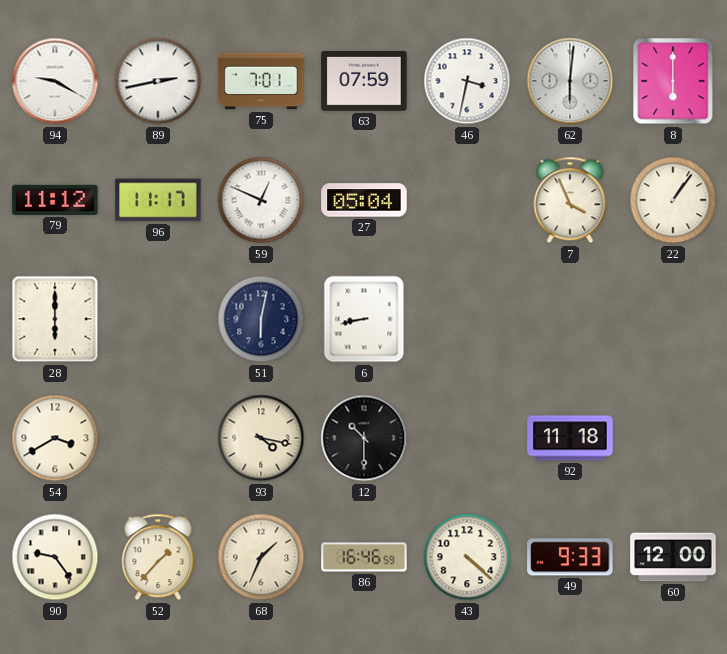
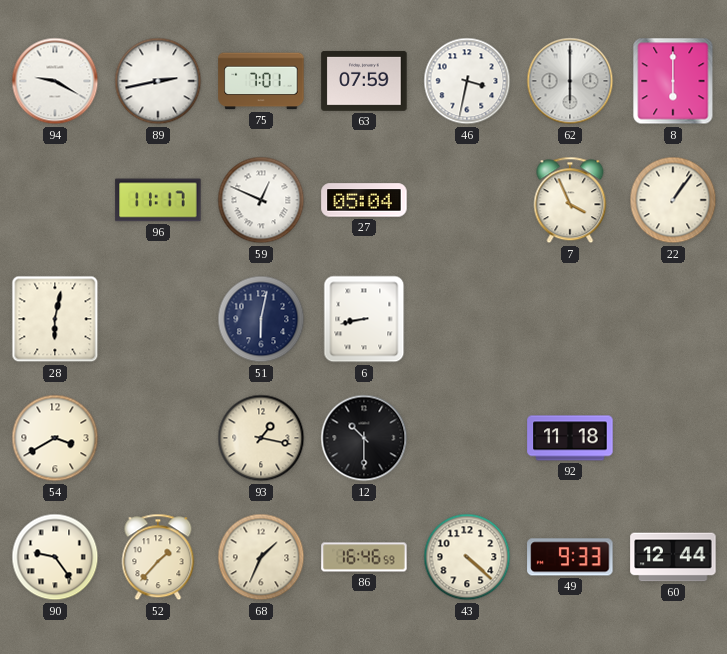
62: 6:01 -> 6:00 (570, 81)
79: 11:12 -> none (55, 200)
28: 6:00 -> 6:02 (55, 319)
93: 4:17 -> 1:17 (261, 438)
60: 12:00 -> 12:44 (673, 557)
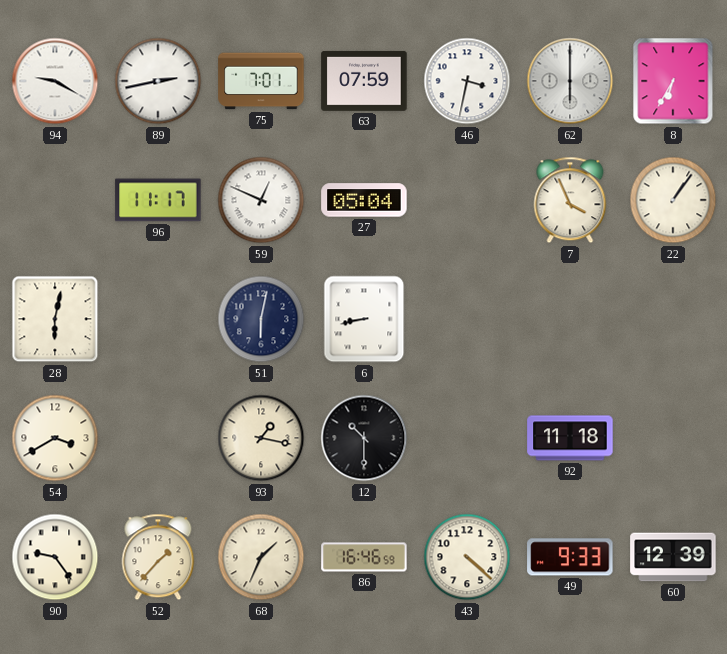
8: 6:00 -> 6:35 (673, 81)
60: 12:44 -> 12:39 (673, 557)
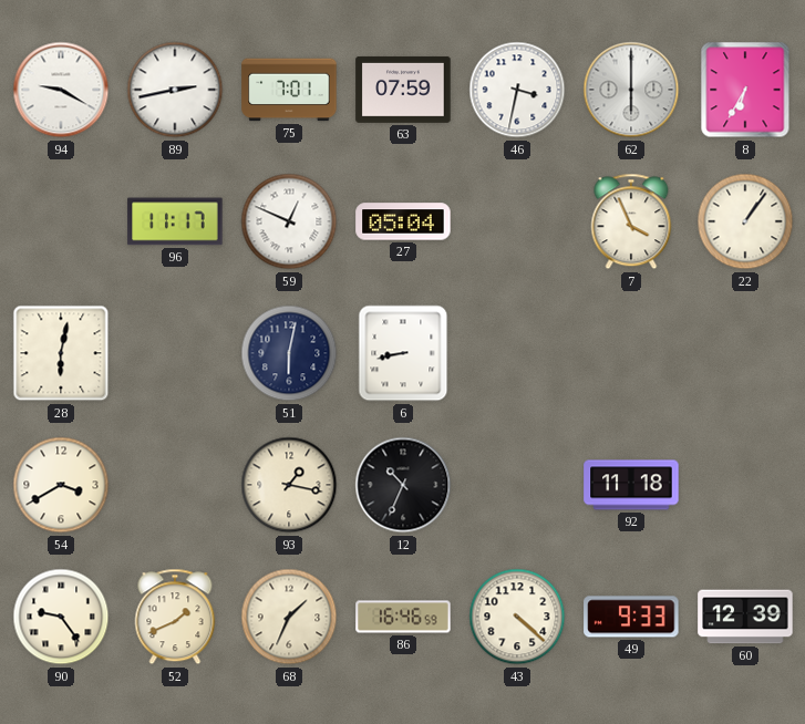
12: 10:30 -> 10:34 (403, 485)
52: 1:37 -> 1:41 (175, 617)
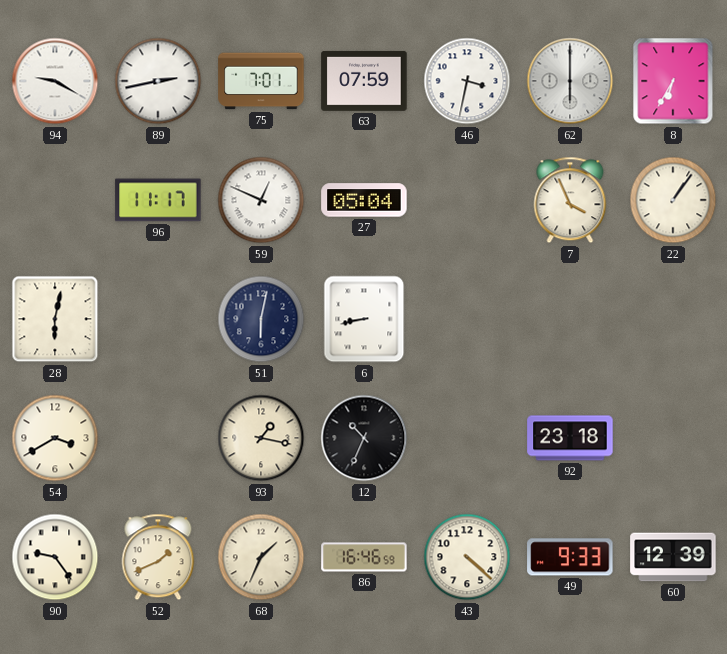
92: 11:18 -> 23:18 (570, 438)
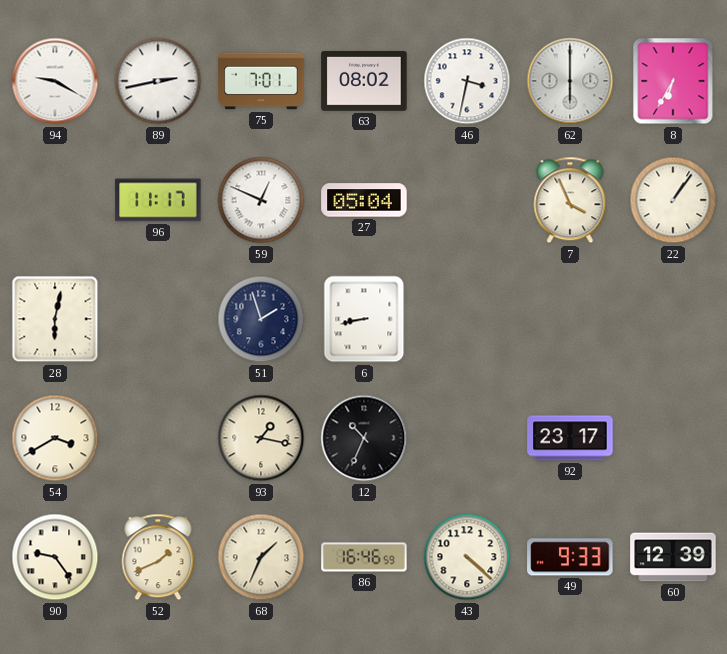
63: 07:59 -> 08:02 (364, 81)
51: 6:02 -> 1:57 (261, 319)
92: 23:18 -> 23:17 (570, 438)
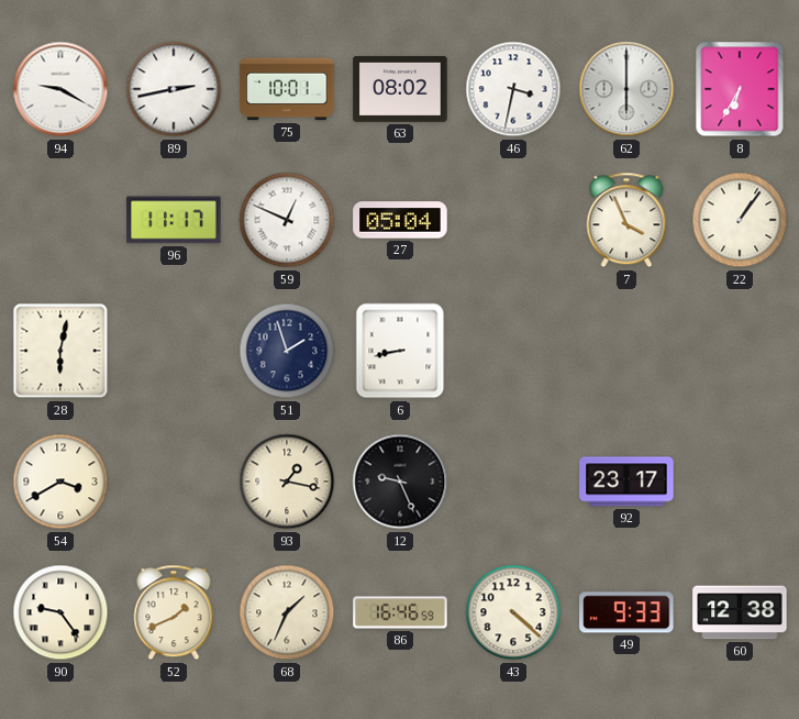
75: 7:01 -> 10:01 (287, 89)
12: 10:34 -> 9:26 (400, 482)
60: 12:39 -> 12:38 (740, 612)
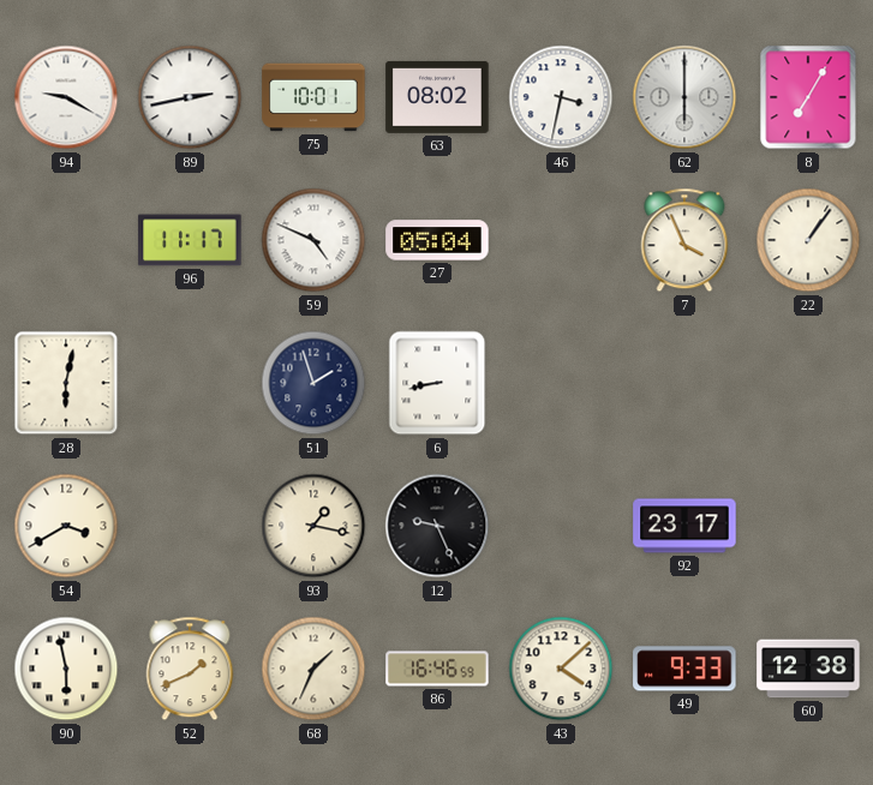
8: 6:35 -> 7:05 (808, 97)
59: 12:49 -> 4:49 (313, 240)
90: 9:24 -> 5:58 (66, 669)
43: 4:22 -> 4:08 (561, 669)
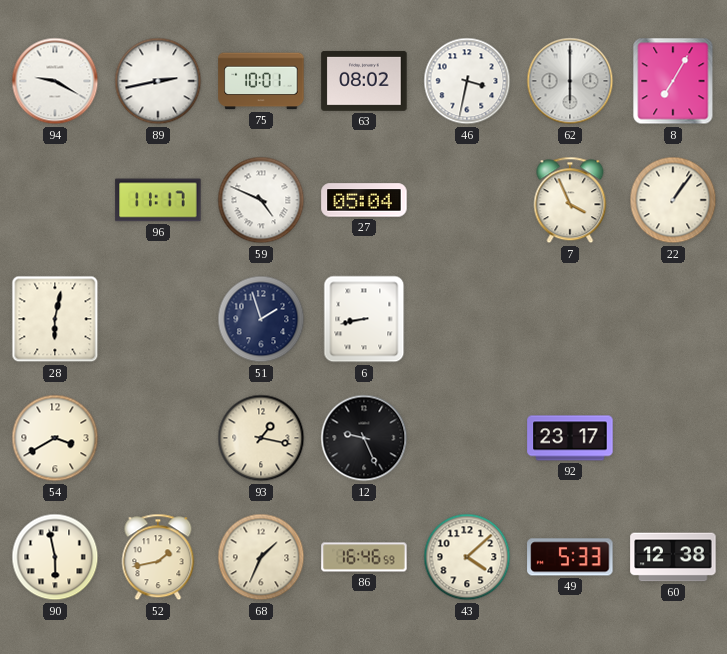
52: 1:41 -> 1:43 (158, 557)
49: 9:33 -> 5:33 (570, 557)
